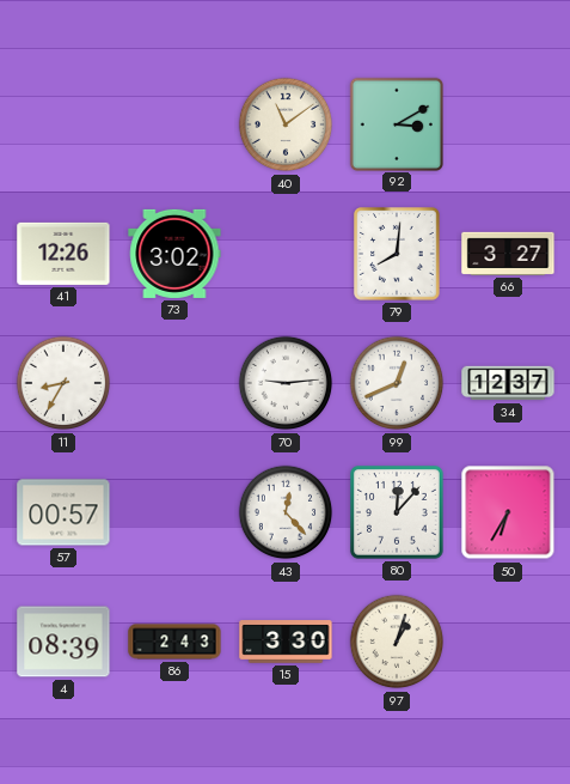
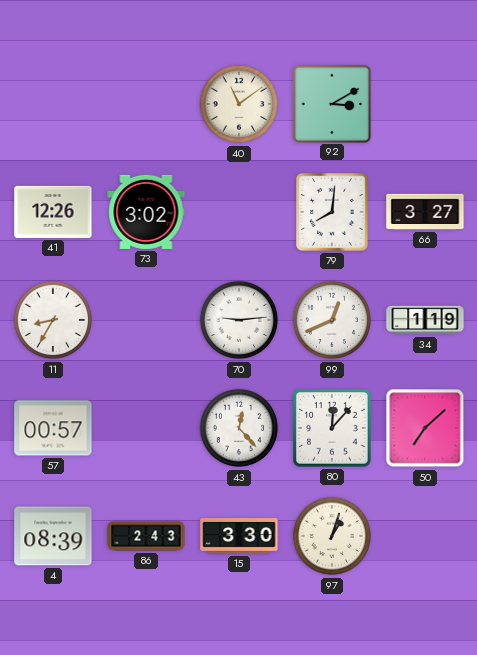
34: 12:37 -> 1:19 (425, 320)
50: 6:35 -> 7:08 (425, 428)
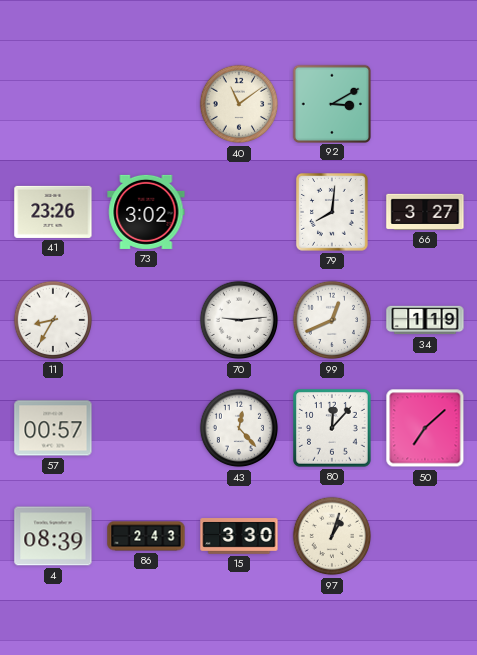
41: 12:26 -> 23:26 (53, 212)
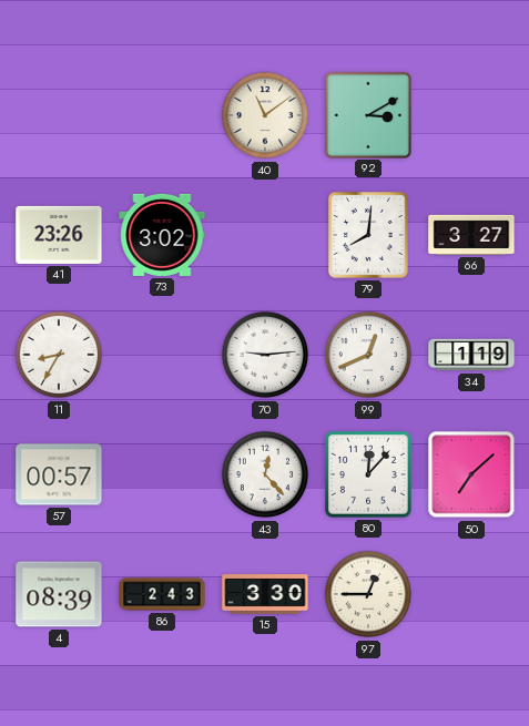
97: 1:03 -> 12:45 (368, 594)
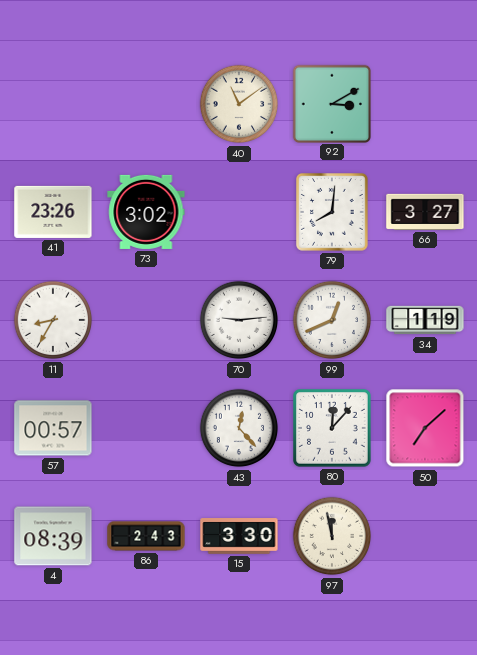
97: 12:45 -> 11:58 (332, 536)
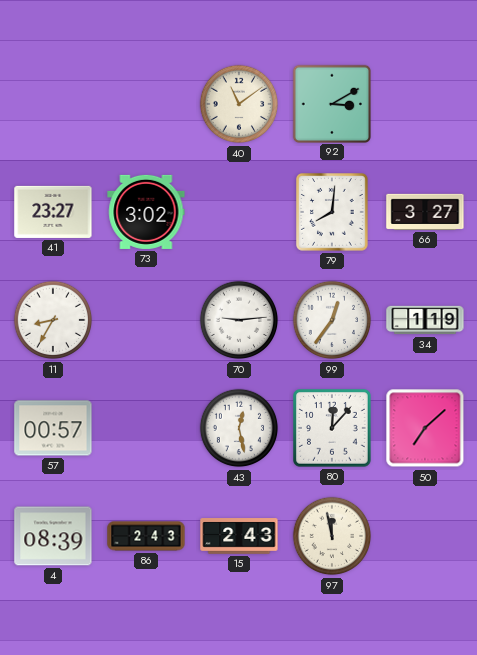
41: 23:26 -> 23:27 (53, 212)
99: 12:41 -> 12:36 (332, 320)
43: 12:23 -> 12:28 (239, 428)
15: 3:30 -> 2:43 (239, 536)
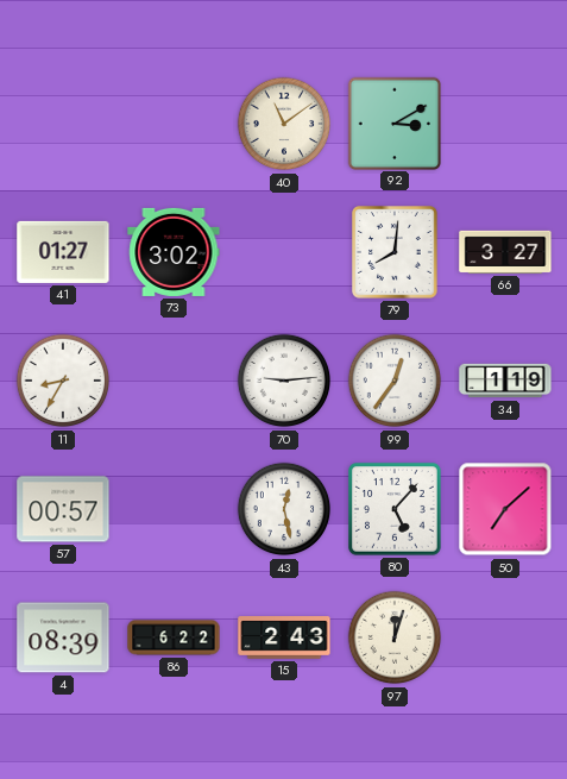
41: 23:27 -> 01:27 (63, 252)
80: 12:07 -> 5:07 (396, 510)
86: 2:43 -> 6:22 (174, 637)
97: 11:58 -> 12:03 (395, 637)
